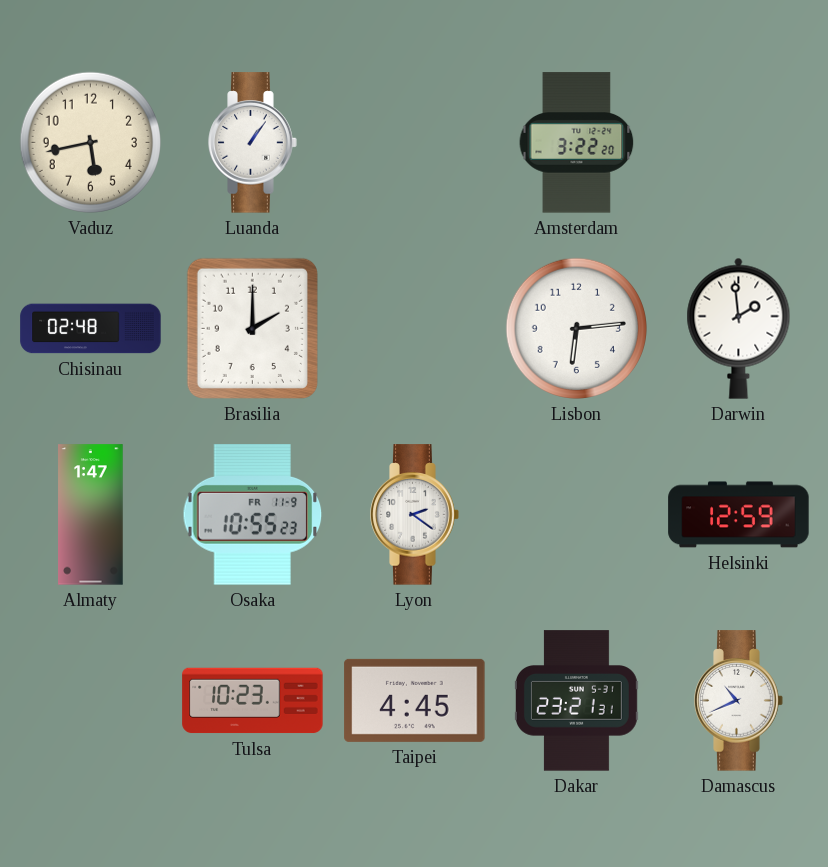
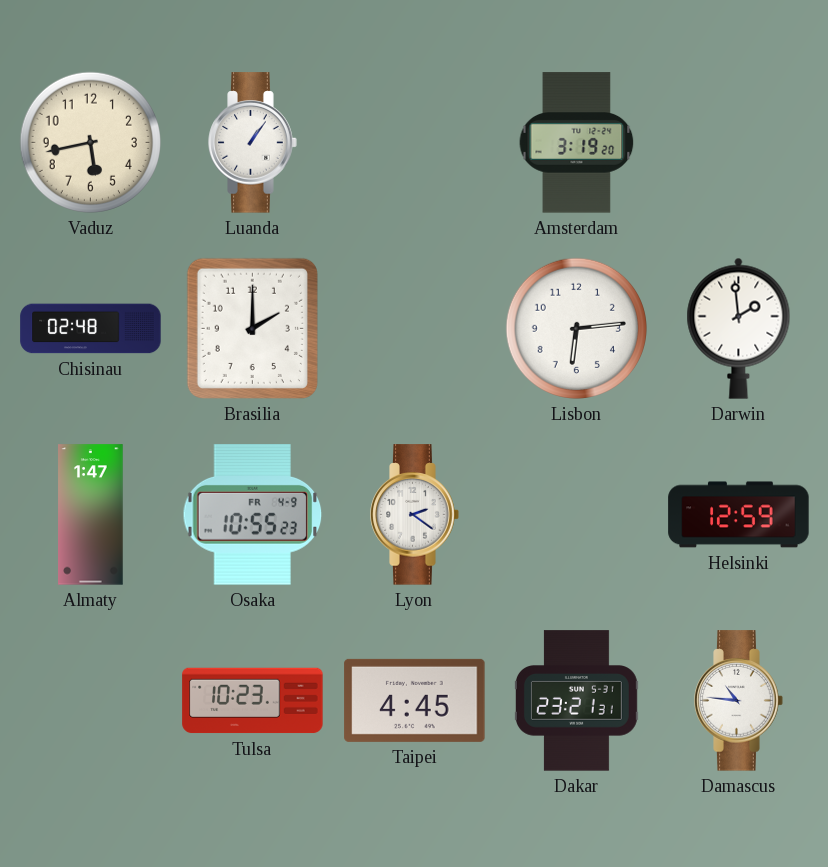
Amsterdam: 3:22 -> 3:19 (577, 143)
Osaka date: FR 11-9 -> FR 4-9 (253, 515)
Damascus: 10:41 -> 10:46 (739, 701)
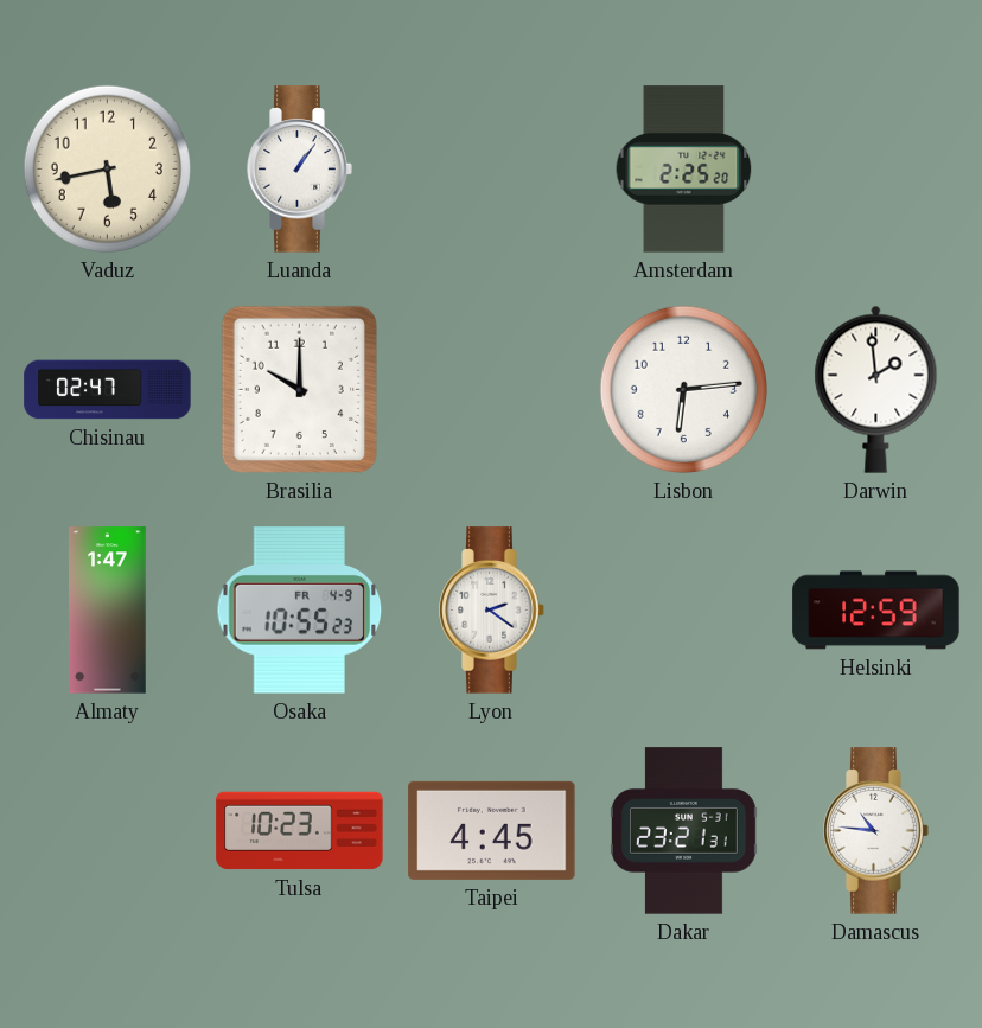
Amsterdam: 3:19 -> 2:25 (684, 170)
Chisinau: 02:48 -> 02:47 (108, 390)
Brasilia: 2:00 -> 10:00 (299, 389)
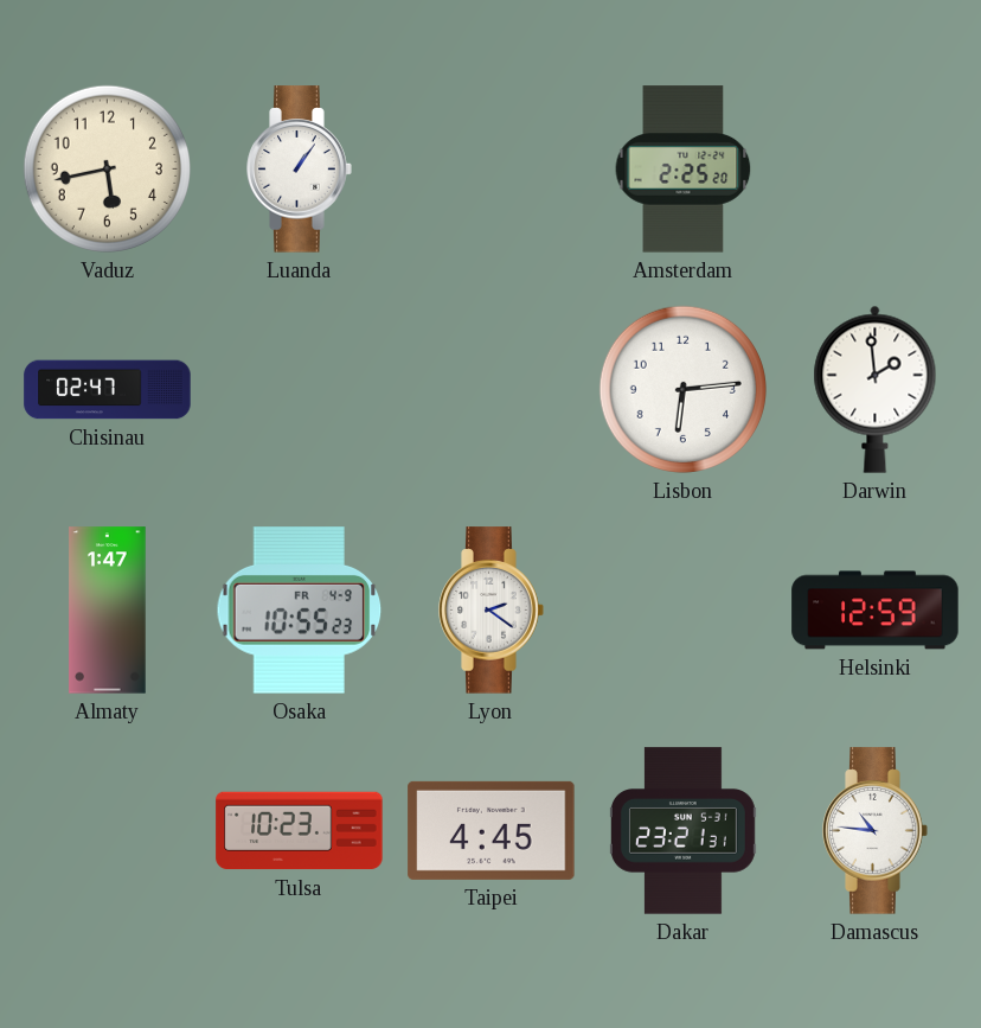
Brasilia: 10:00 -> none (299, 389)
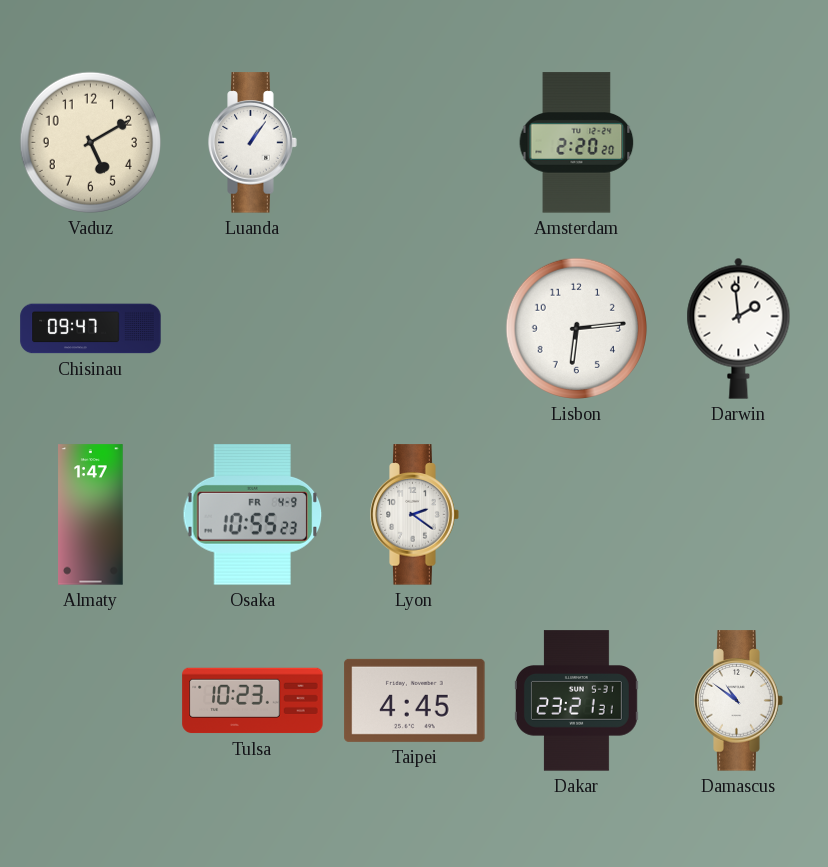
Vaduz: 5:43 -> 5:10 (90, 142)
Amsterdam: 2:25 -> 2:20 (577, 143)
Chisinau: 02:47 -> 09:47 (91, 329)
Helsinki: 12:59 -> none (876, 611)
Damascus: 10:46 -> 10:51 (739, 701)
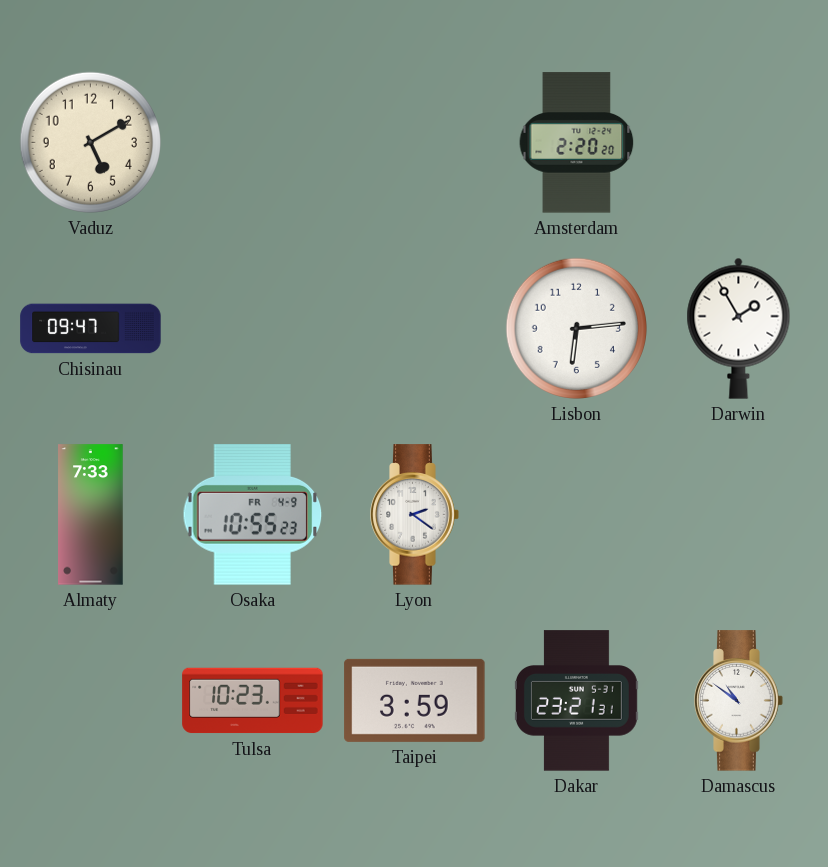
Luanda: 1:06 -> none (253, 143)
Darwin: 1:59 -> 1:55 (739, 328)
Almaty: 1:47 -> 7:33 (91, 515)
Taipei: 4:45 -> 3:59 (415, 700)
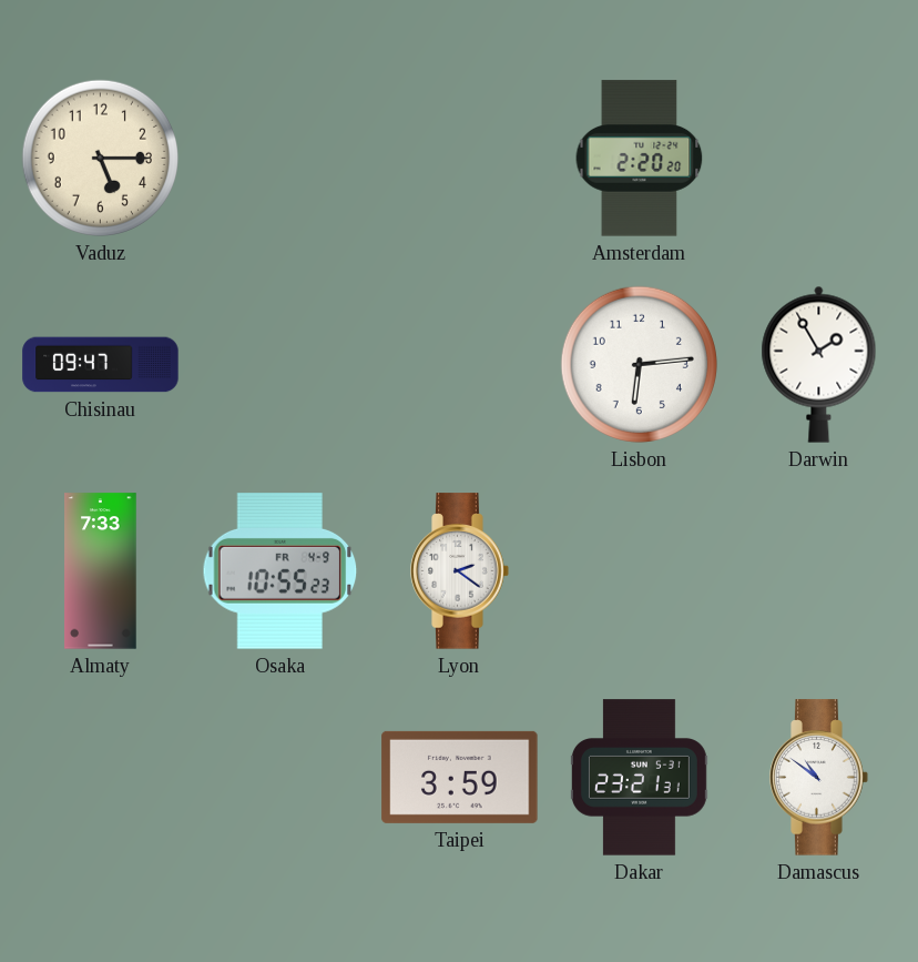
Vaduz: 5:10 -> 5:15 (100, 158)
Tulsa: 10:23 -> none (253, 701)
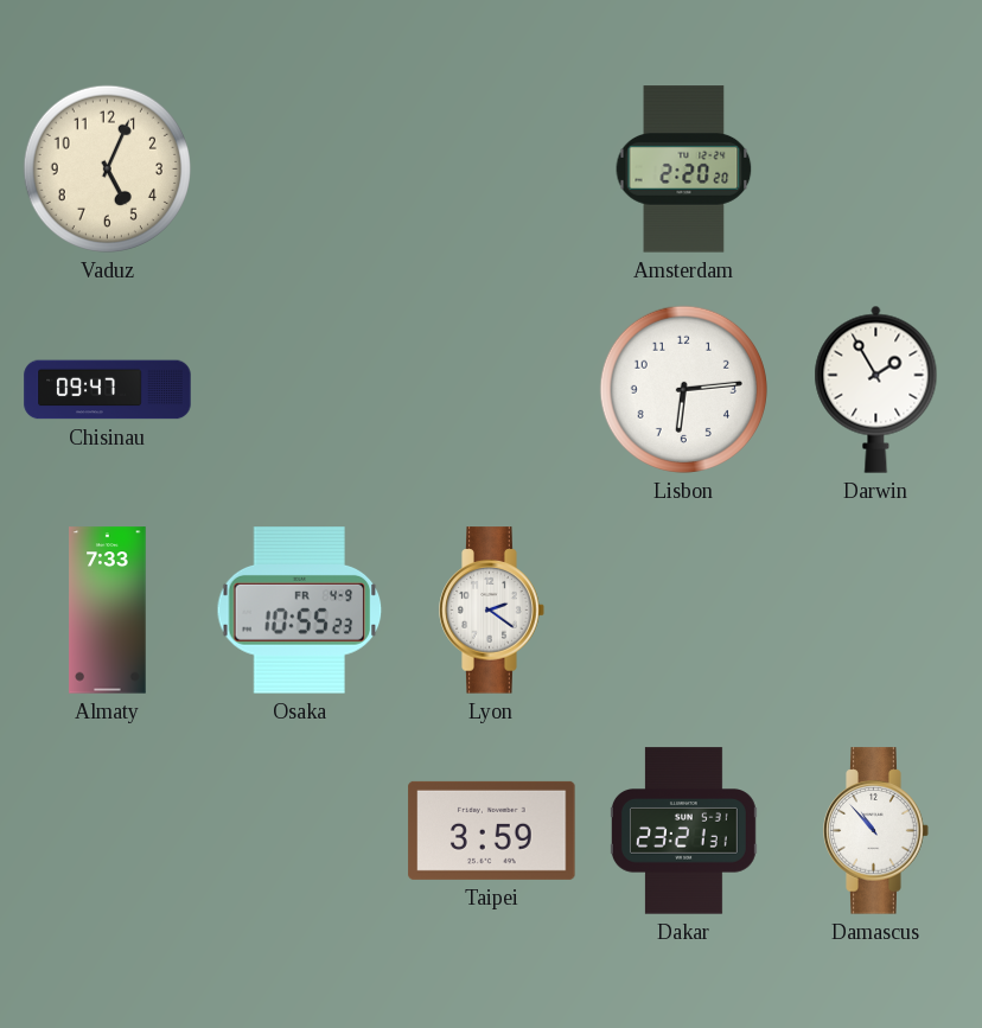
Vaduz: 5:15 -> 5:04 (107, 168)
Damascus: 10:51 -> 10:53 (876, 831)
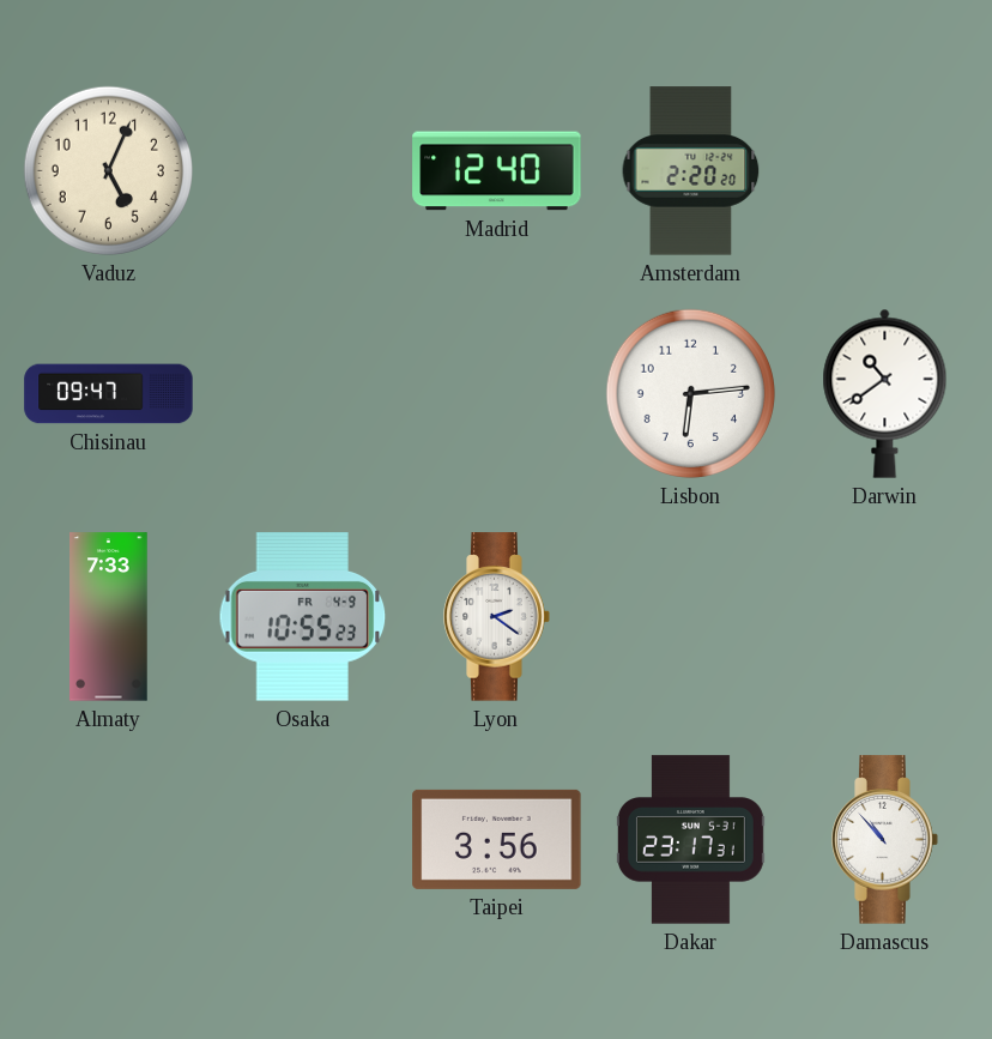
Madrid: none -> 12:40 (497, 171)
Darwin: 1:55 -> 10:39 (885, 393)
Taipei: 3:59 -> 3:56 (497, 839)
Dakar: 23:21 -> 23:17 (690, 840)
